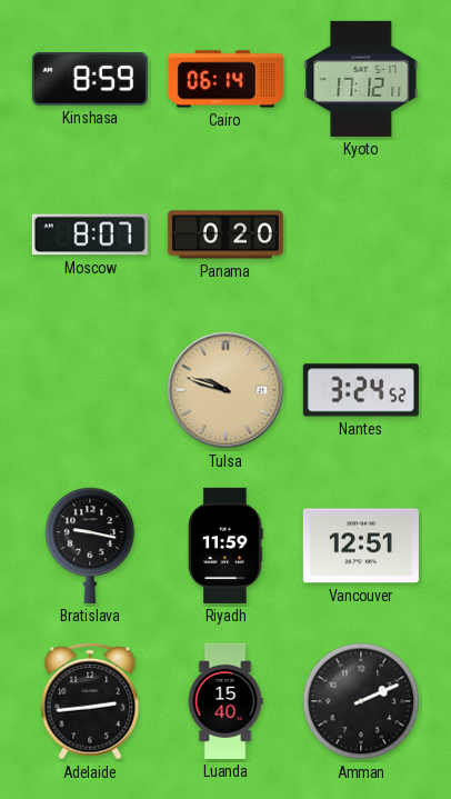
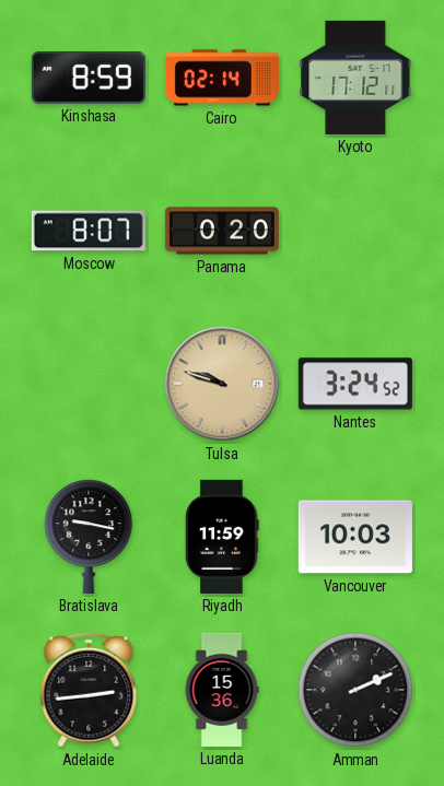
Cairo: 06:14 -> 02:14 (222, 78)
Vancouver: 12:51 -> 10:03 (355, 537)
Luanda: 15:40 -> 15:36 (222, 690)
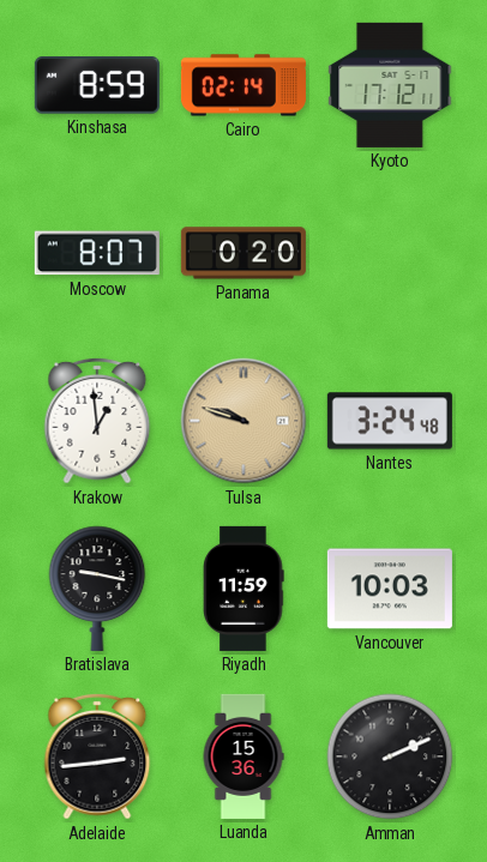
Krakow: none -> 12:59 (97, 421)
Nantes: 3:24:52 -> 3:24:48 (390, 421)
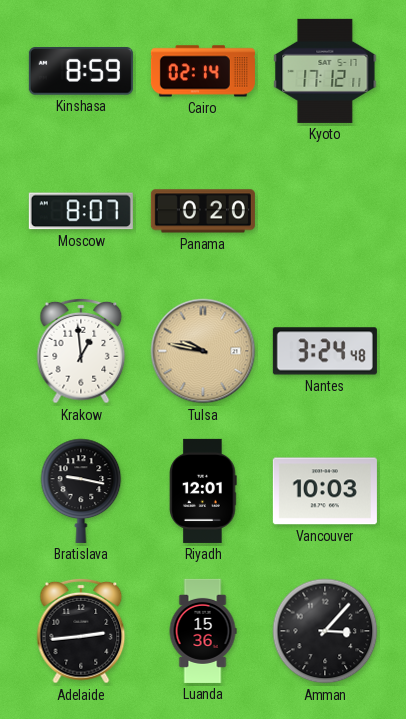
Tulsa: 9:48 -> 9:47 (203, 351)
Riyadh: 11:59 -> 12:01 (203, 491)
Amman: 2:11 -> 3:07 (325, 631)
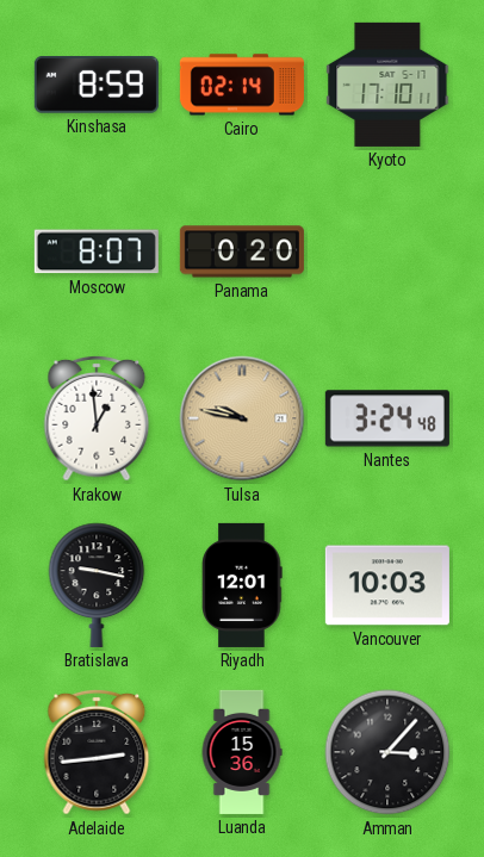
Kyoto: 17:12 -> 17:10 (387, 85)
